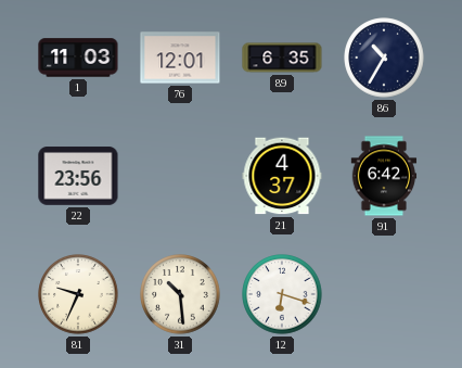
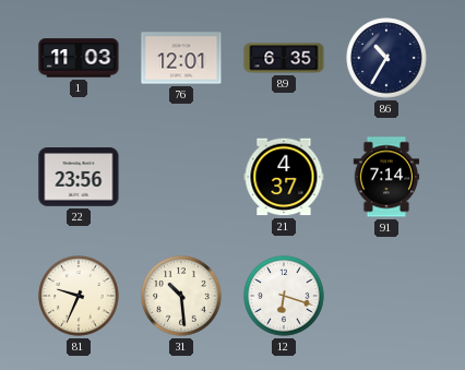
91: 6:42 -> 7:14 (386, 177)
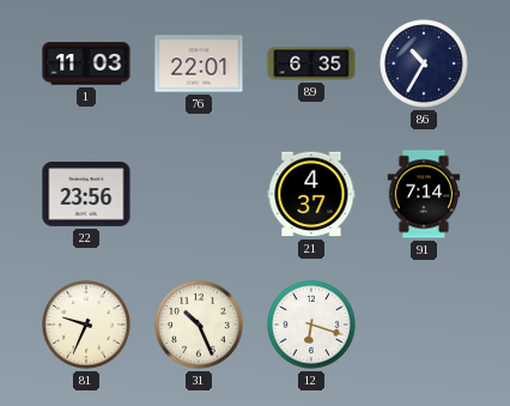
76: 12:01 -> 22:01 (199, 63)
31: 10:29 -> 10:26 (199, 325)
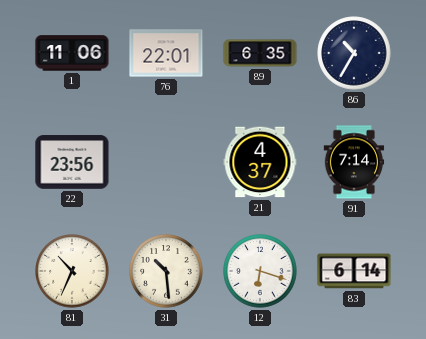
1: 11:03 -> 11:06 (72, 53)
81: 9:34 -> 10:34 (72, 271)
31: 10:26 -> 10:29 (166, 271)
83: none -> 6:14 (354, 271)
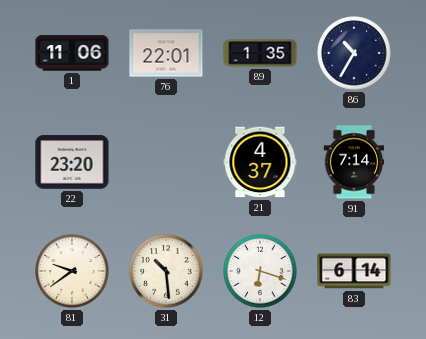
89: 6:35 -> 1:35 (260, 53)
22: 23:56 -> 23:20 (72, 162)
81: 10:34 -> 9:39 (72, 271)
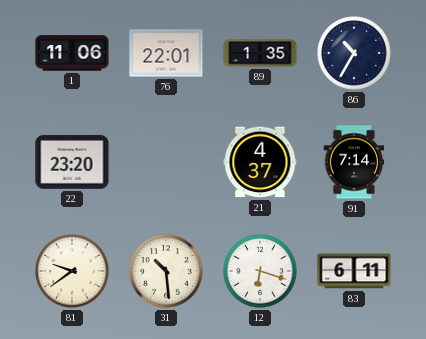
83: 6:14 -> 6:11 (354, 271)
